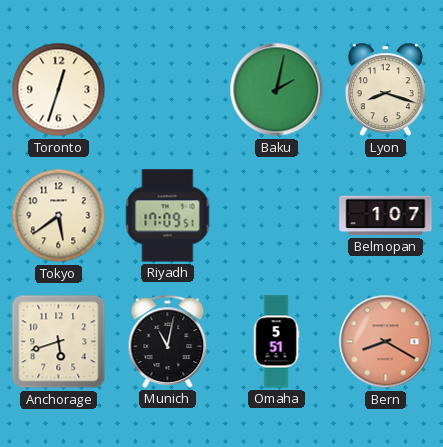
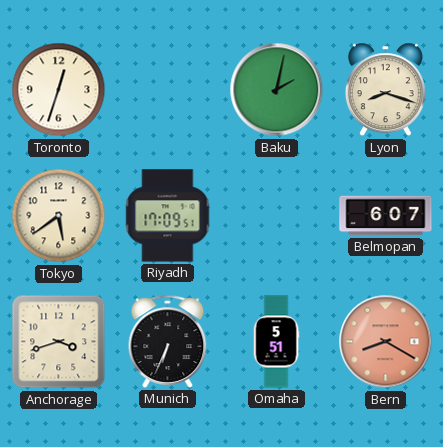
Belmopan: 1:07 -> 6:07 (386, 216)
Anchorage: 5:42 -> 3:42 (59, 342)
Munich: 11:02 -> 6:34 (168, 341)
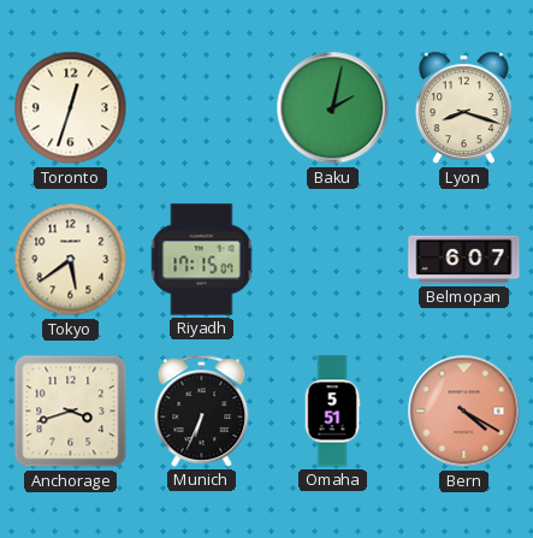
Riyadh: 17:09 -> 17:15 (202, 260)
Bern: 8:20 -> 4:20 (464, 412)
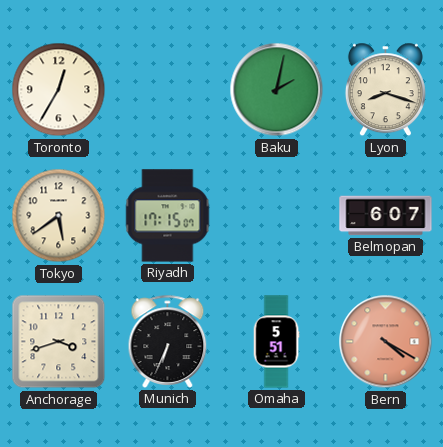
Toronto: 12:33 -> 12:35 (59, 90)
